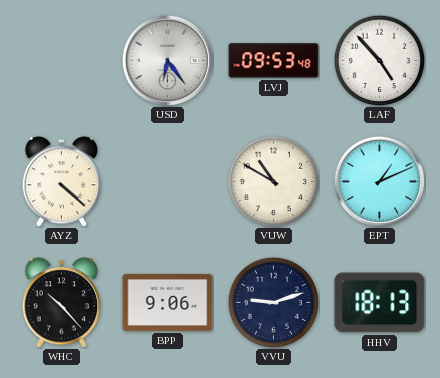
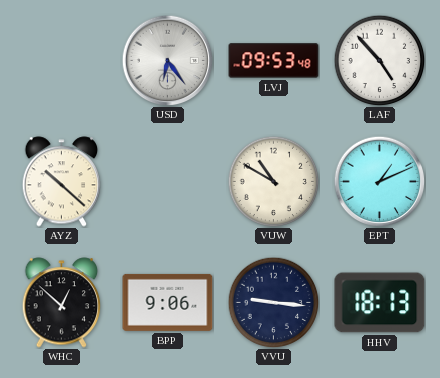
AYZ: 4:22 -> 10:22 (62, 182)
WHC: 10:23 -> 12:52 (62, 303)
VVU: 9:12 -> 9:16 (273, 302)
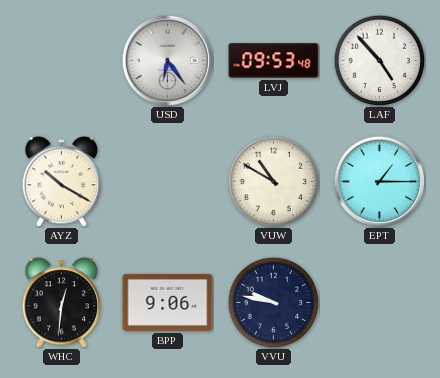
AYZ: 10:22 -> 10:20 (62, 182)
EPT: 1:11 -> 1:15 (379, 181)
WHC: 12:52 -> 12:31 (62, 303)
VVU: 9:16 -> 9:47 (273, 302)
HHV: 18:13 -> none (380, 303)
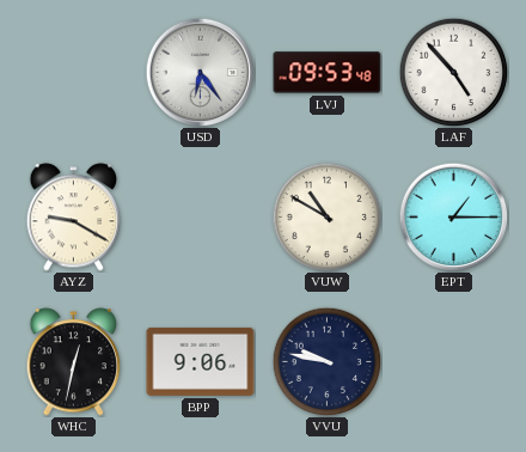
AYZ: 10:20 -> 9:20 (74, 218)
WHC: 12:31 -> 12:32 (74, 362)
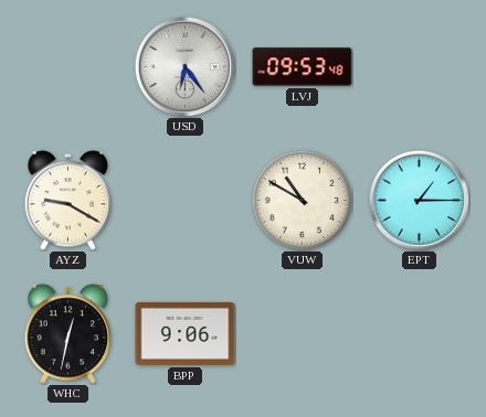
LAF: 4:53 -> none (453, 72)
VVU: 9:47 -> none (326, 361)
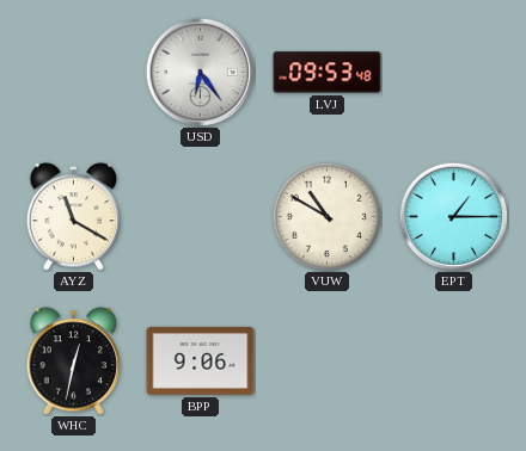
AYZ: 9:20 -> 11:20 (74, 217)
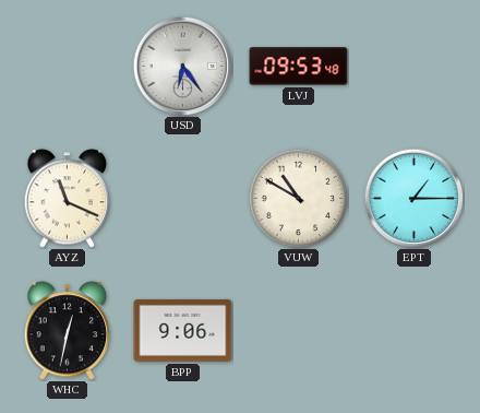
AYZ: 11:20 -> 11:19 (68, 199)
